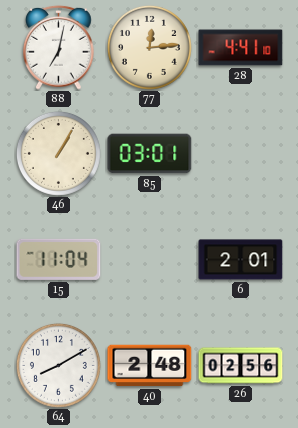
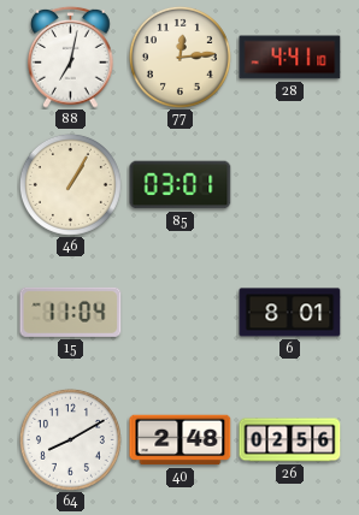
6: 2:01 -> 8:01 (290, 313)
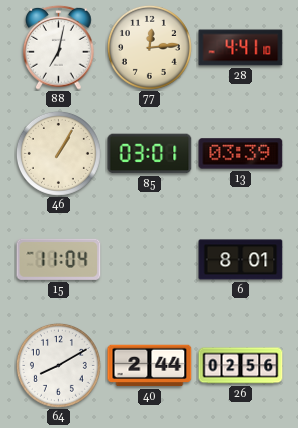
13: none -> 03:39 (241, 154)
40: 2:48 -> 2:44 (150, 366)
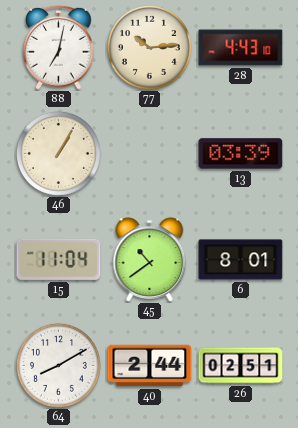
77: 12:14 -> 10:14 (149, 47)
28: 4:41 -> 4:43 (241, 48)
85: 03:01 -> none (150, 154)
45: none -> 10:39 (150, 260)
26: 02:56 -> 02:51 (241, 366)
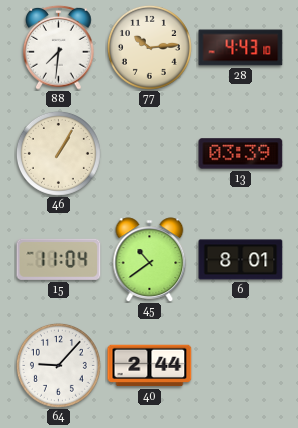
88: 7:02 -> 7:31 (59, 47)
64: 8:10 -> 9:07 (58, 365)
26: 02:51 -> none (241, 366)
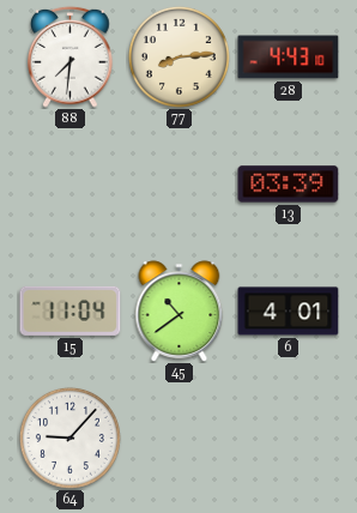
77: 10:14 -> 8:14 (179, 56)
46: 1:05 -> none (58, 153)
6: 8:01 -> 4:01 (289, 312)
40: 2:44 -> none (150, 366)
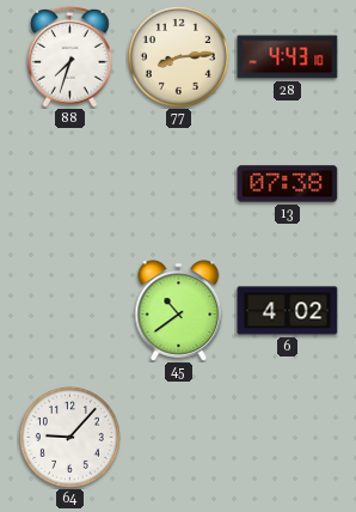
88: 7:31 -> 7:33 (70, 56)
13: 03:39 -> 07:38 (288, 184)
15: 11:04 -> none (71, 310)
6: 4:01 -> 4:02 (288, 311)
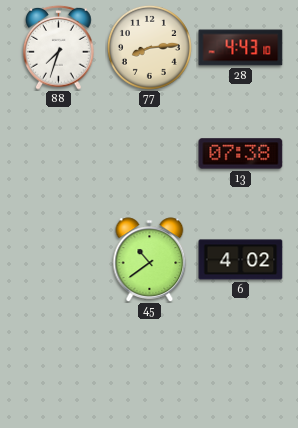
64: 9:07 -> none (69, 437)
